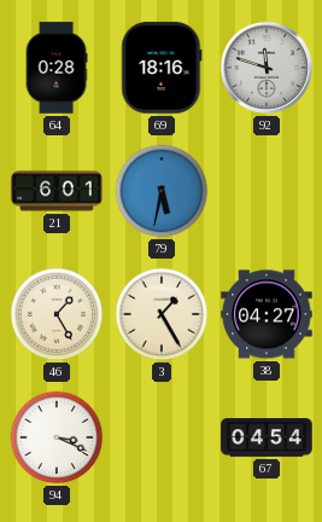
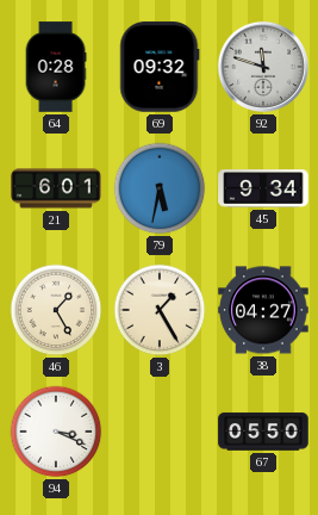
69: 18:16 -> 09:32 (160, 67)
45: none -> 9:34 (263, 188)
67: 04:54 -> 05:50 (263, 432)
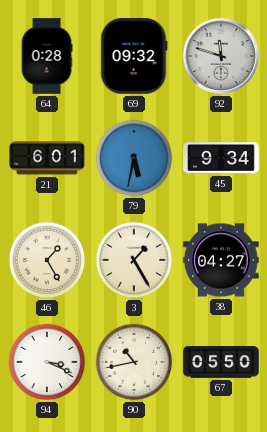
90: none -> 10:43 (134, 362)
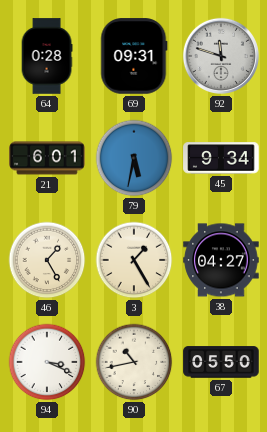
69: 09:32 -> 09:31 (134, 56)
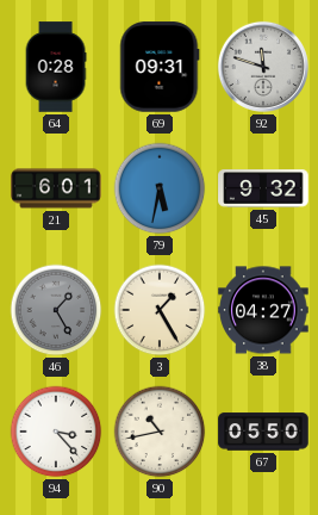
45: 9:34 -> 9:32 (263, 188)
46 dial: cream -> grey (56, 310)
94: 3:19 -> 3:23 (56, 432)
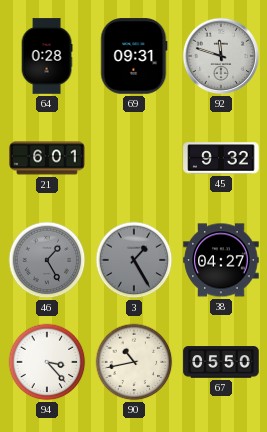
79: 5:32 -> none (160, 188)
3 dial: cream -> grey (134, 260)
